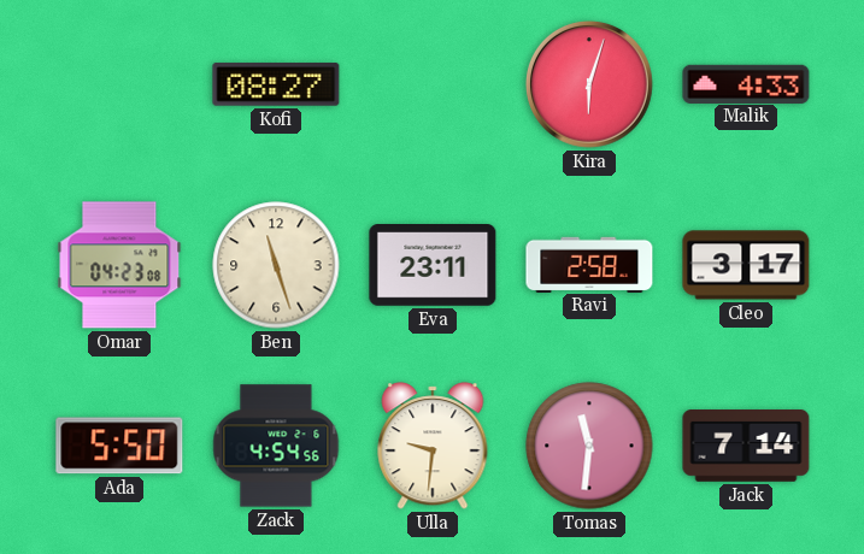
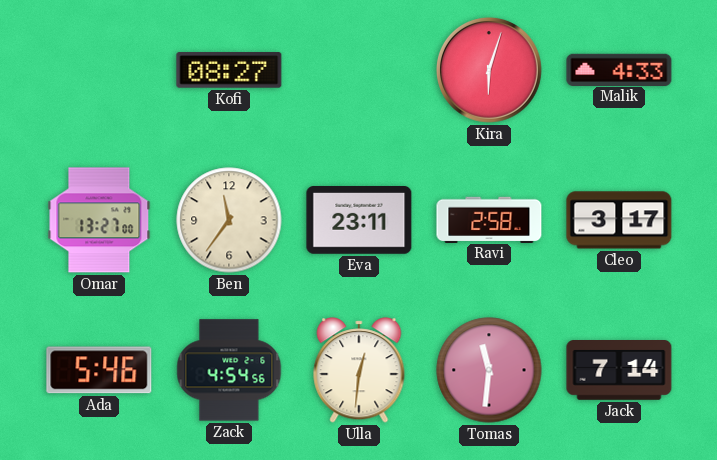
Omar: 04:23 -> 13:27 (99, 220)
Ben: 11:27 -> 11:36 (229, 220)
Ada: 5:50 -> 5:46 (99, 370)
Ulla: 9:31 -> 12:31 (359, 370)
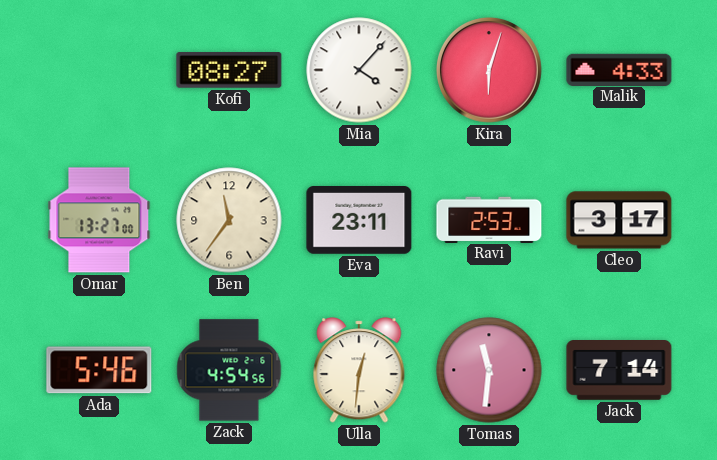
Mia: none -> 4:07 (359, 70)
Ravi: 2:58 -> 2:53 (489, 219)
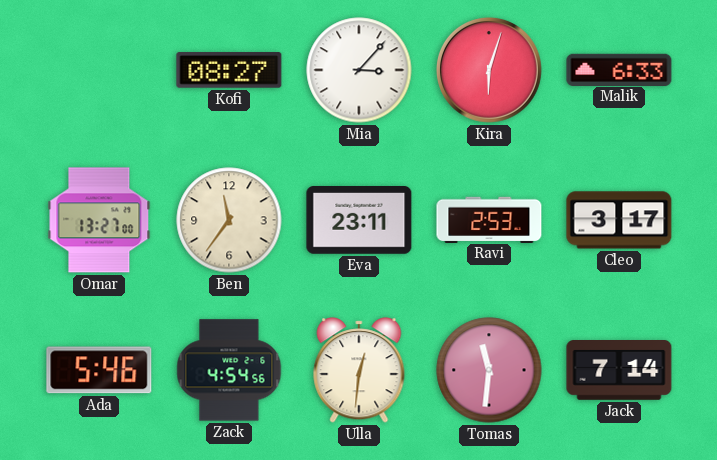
Mia: 4:07 -> 3:07 (359, 70)
Malik: 4:33 -> 6:33 (619, 69)
